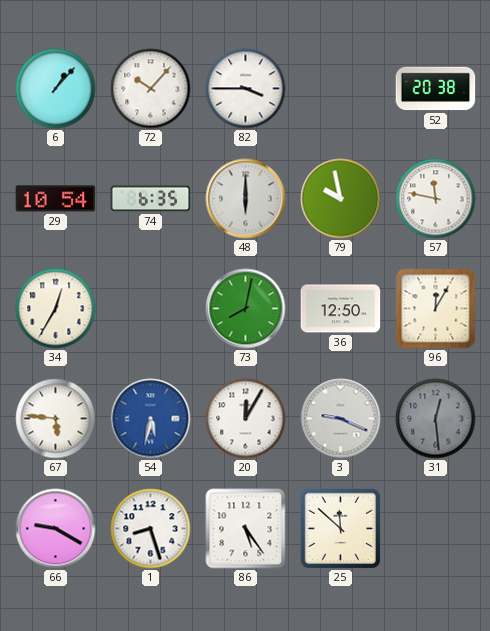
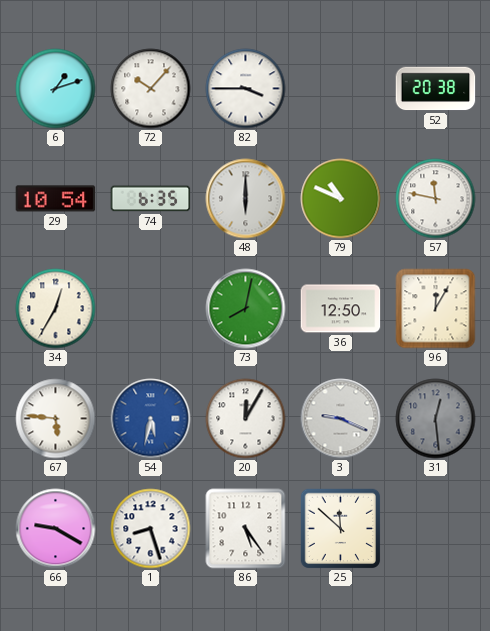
6: 1:07 -> 1:12 (56, 89)
79: 9:58 -> 10:49 (341, 199)
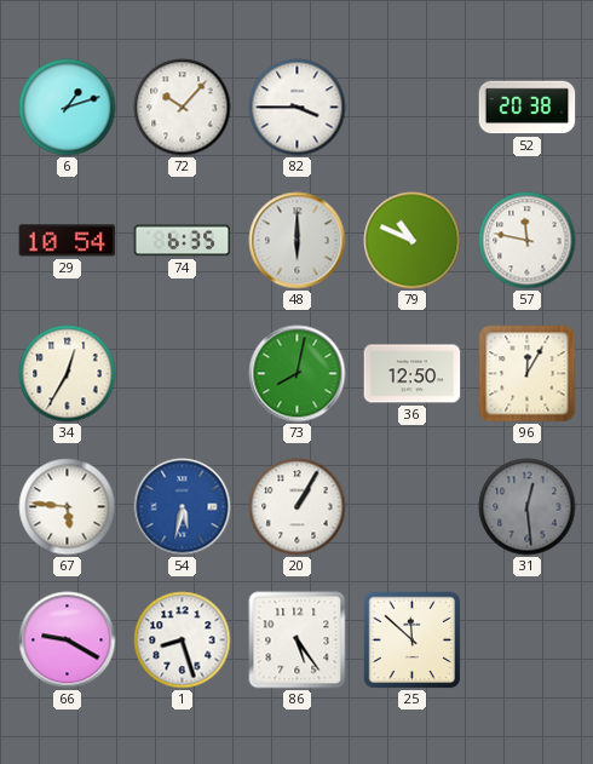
20: 12:05 -> 1:05 (298, 507)
3: 9:19 -> none (341, 419)
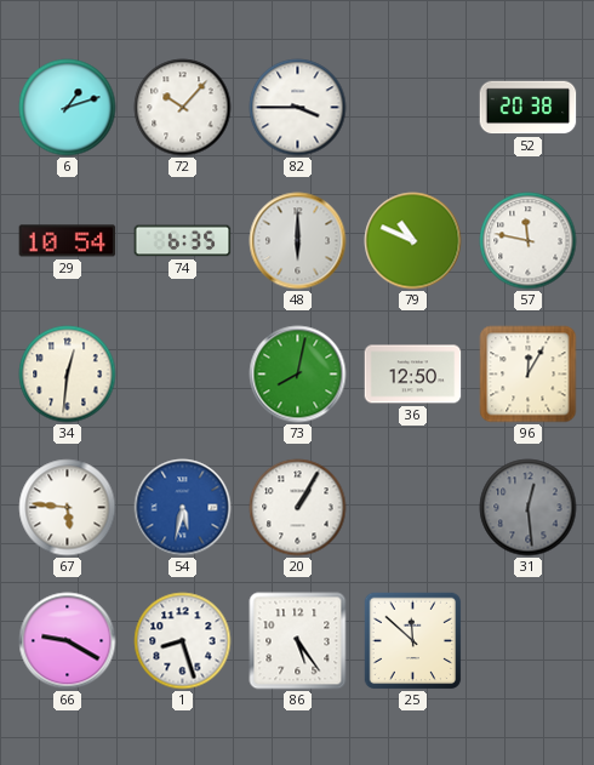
34: 12:35 -> 12:31 (68, 375)
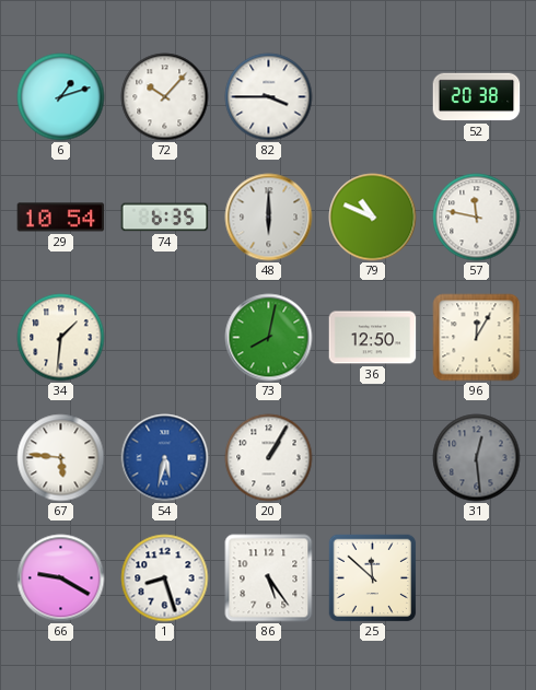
34: 12:31 -> 1:31 (61, 338)
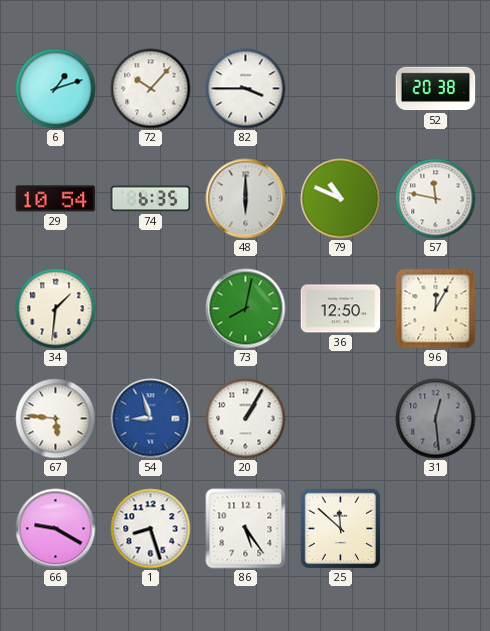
54: 5:32 -> 8:57 (151, 419)
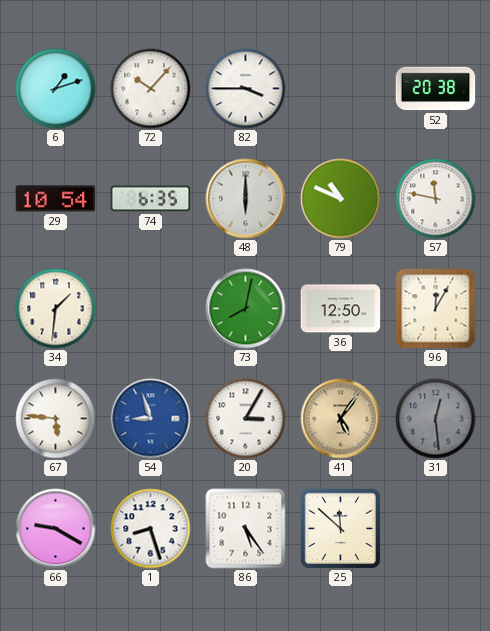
20: 1:05 -> 3:05 (246, 419)
41: none -> 5:06 (341, 419)
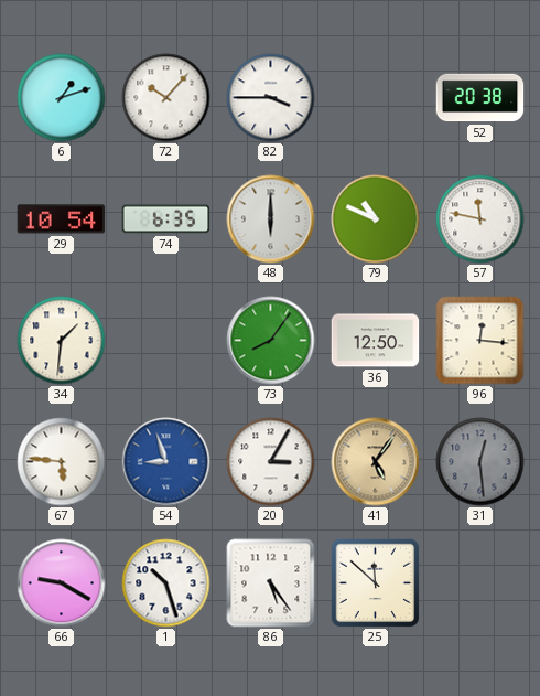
73: 8:02 -> 8:06 (271, 341)
96: 12:05 -> 12:16 (480, 341)
1: 8:27 -> 10:27 (166, 583)
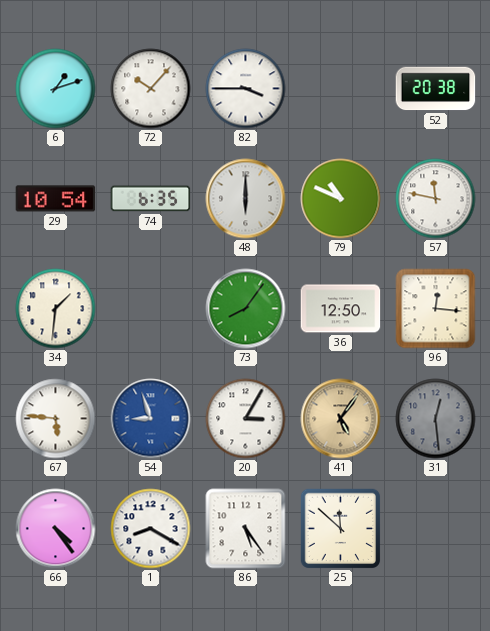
66: 9:20 -> 4:24 (56, 529)
1: 10:27 -> 8:20 (151, 529)
